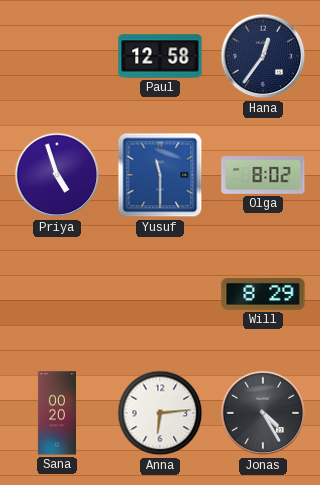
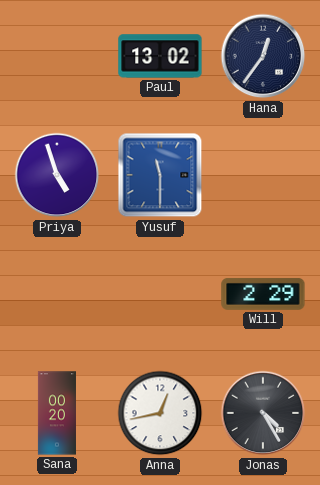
Paul: 12:58 -> 13:02 (160, 56)
Olga: 8:02 -> none (263, 176)
Will: 8:29 -> 2:29 (263, 294)
Anna: 6:14 -> 12:43 (160, 413)
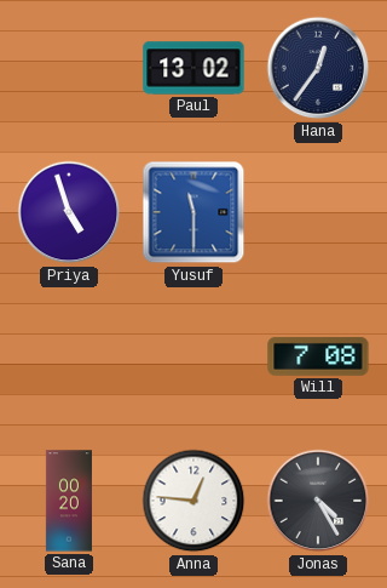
Will: 2:29 -> 7:08 (318, 356)
Anna: 12:43 -> 12:46 (193, 501)
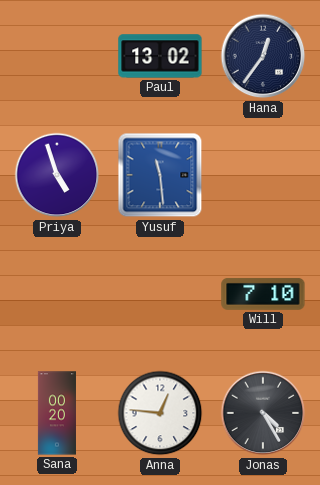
Yusuf: 11:30 -> 11:29 (160, 175)
Will: 7:08 -> 7:10 (263, 294)
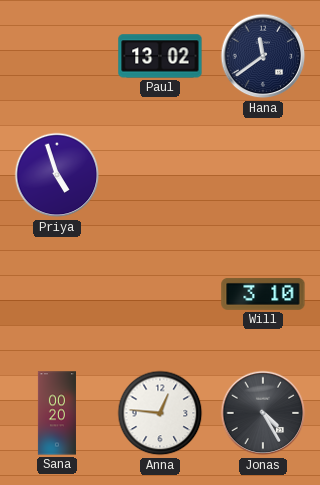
Hana: 12:36 -> 11:39 (263, 56)
Yusuf: 11:29 -> none (160, 175)
Will: 7:10 -> 3:10 (263, 294)
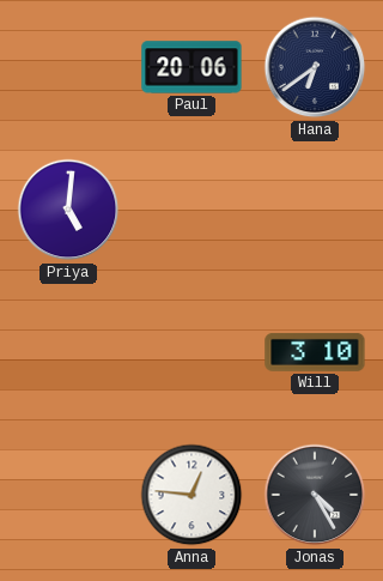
Paul: 13:02 -> 20:06 (191, 67)
Hana: 11:39 -> 6:39 (315, 67)
Priya: 4:57 -> 5:01 (68, 210)
Sana: 00:20 -> none (57, 413)
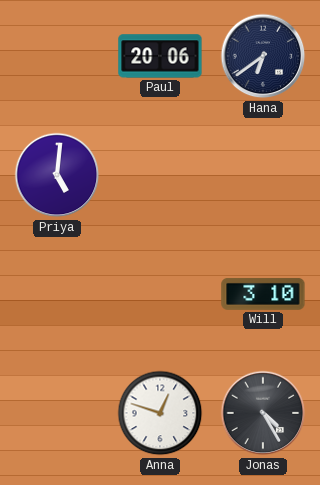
Anna: 12:46 -> 12:48 (160, 413)
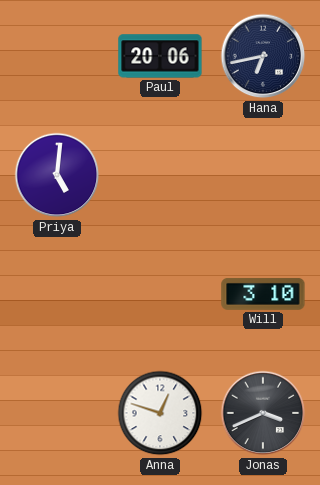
Hana: 6:39 -> 6:43 (263, 56)
Jonas: 4:25 -> 3:41 (263, 413)
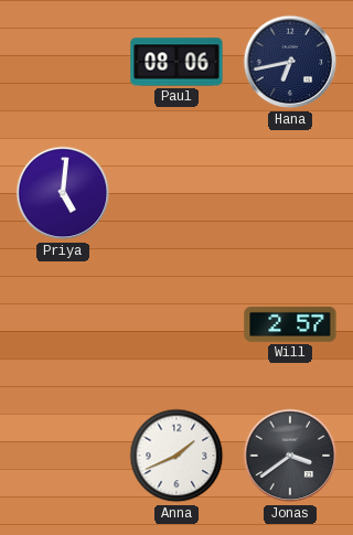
Paul: 20:06 -> 08:06 (176, 62)
Will: 3:10 -> 2:57 (290, 324)
Anna: 12:48 -> 1:41 (176, 456)
Jonas: 3:41 -> 3:39 (290, 456)
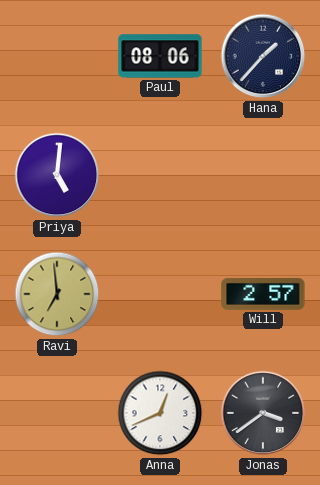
Hana: 6:43 -> 1:37 (263, 56)
Ravi: none -> 6:59 (57, 294)
Anna: 1:41 -> 12:41 (160, 413)
